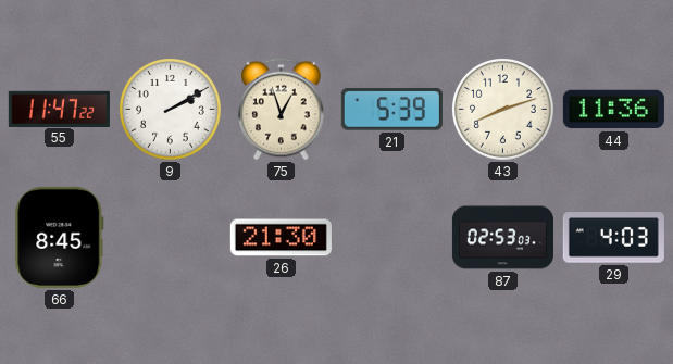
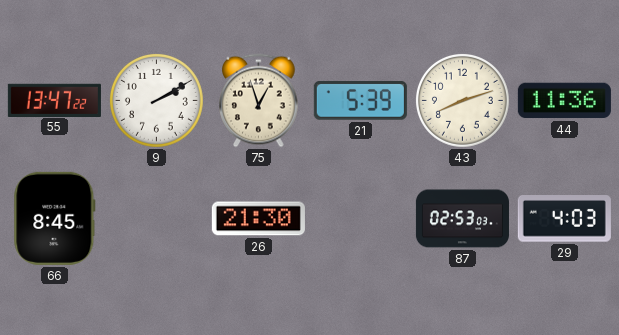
55: 11:47 -> 13:47 (54, 100)
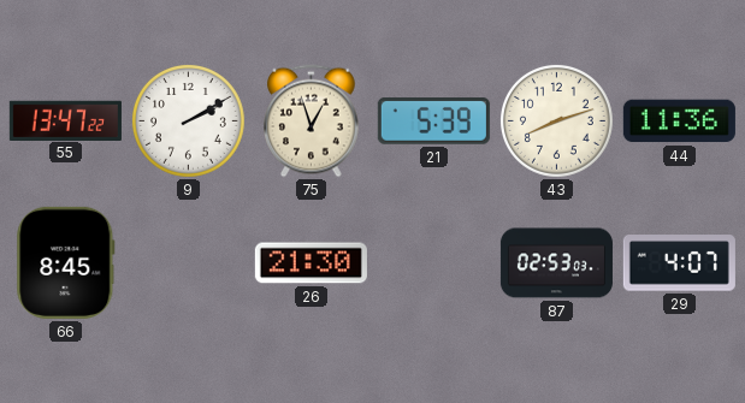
29: 4:03 -> 4:07 (679, 263)
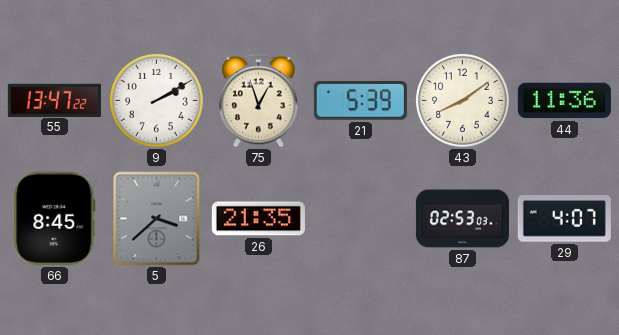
43: 8:12 -> 8:09 (462, 100)
5: none -> 3:38 (157, 219)
26: 21:30 -> 21:35 (258, 219)
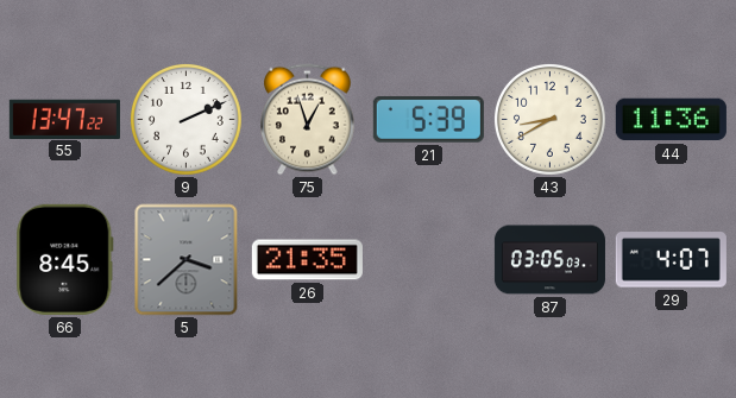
9: 2:10 -> 2:11 (185, 119)
43: 8:09 -> 8:40 (549, 119)
87: 02:53 -> 03:05 (549, 260)
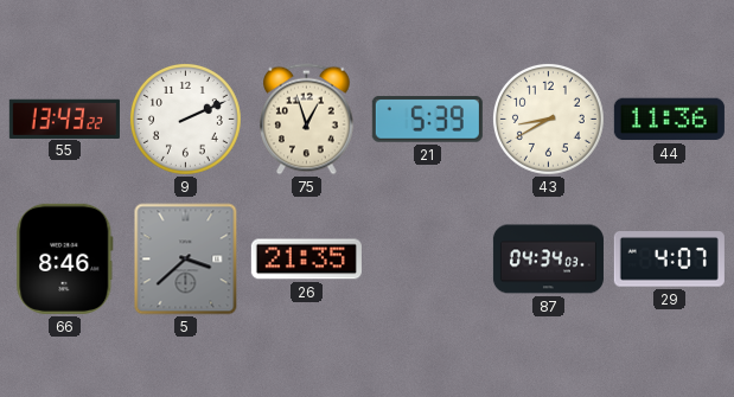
55: 13:47 -> 13:43 (64, 119)
66: 8:45 -> 8:46 (65, 258)
87: 03:05 -> 04:34 (548, 260)
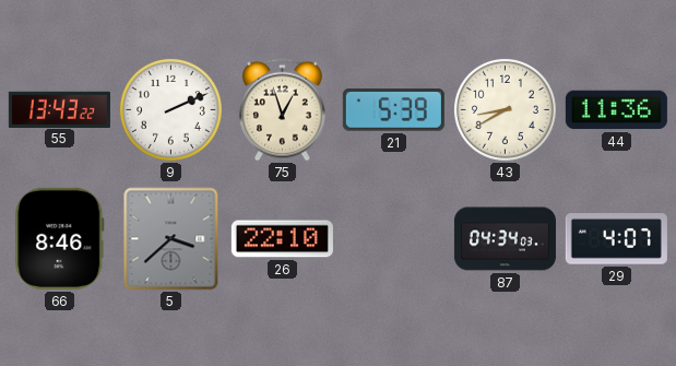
26: 21:35 -> 22:10 (282, 239)
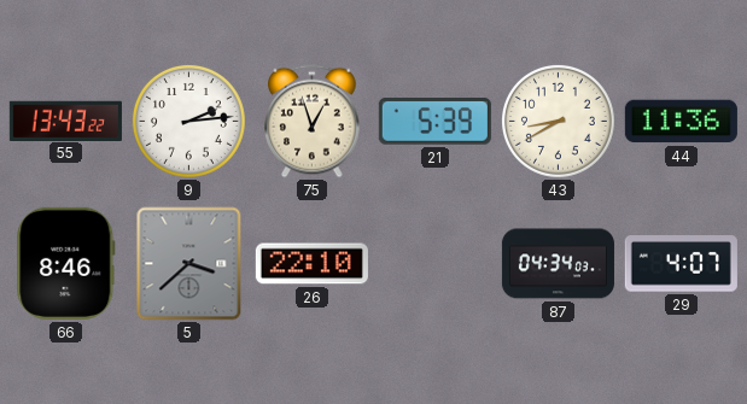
9: 2:11 -> 2:14 (188, 121)
